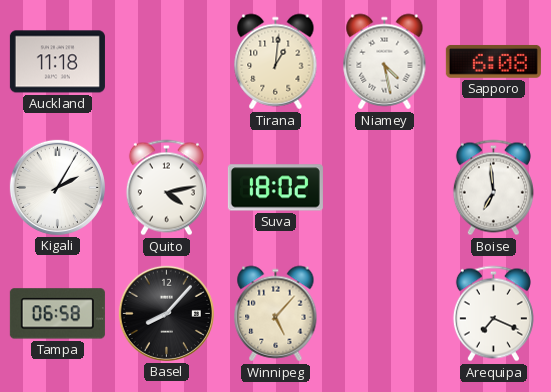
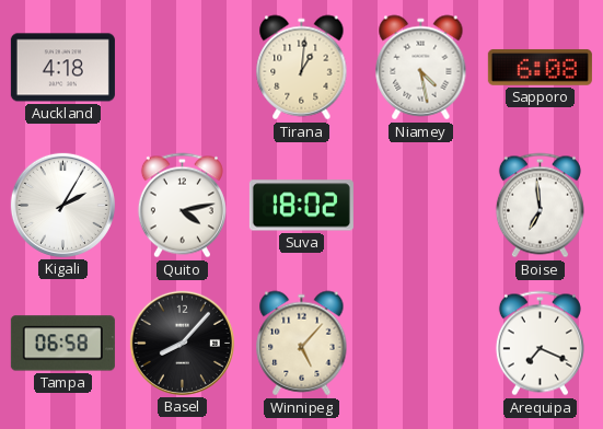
Auckland: 11:18 -> 4:18 (62, 68)
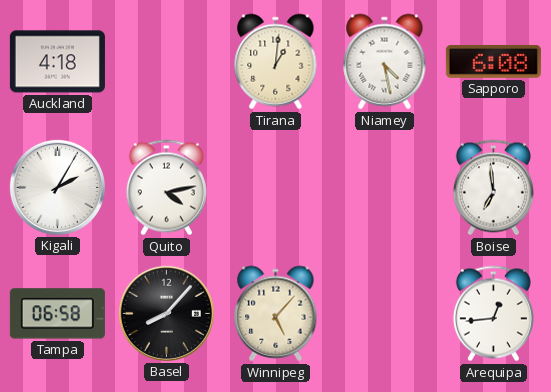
Suva: 18:02 -> none (301, 206)
Arequipa: 7:19 -> 12:44 (493, 314)
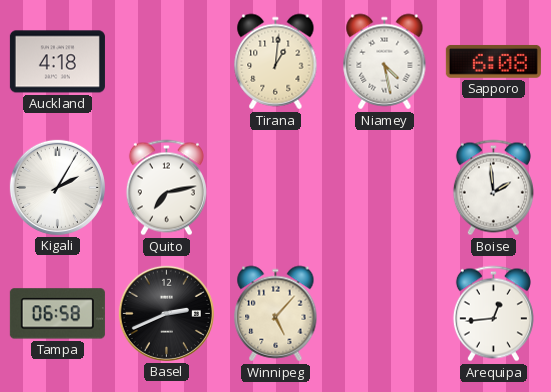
Quito: 4:13 -> 7:13 (166, 188)
Boise: 6:59 -> 1:59 (493, 188)
Basel: 8:07 -> 2:41 (166, 313)
